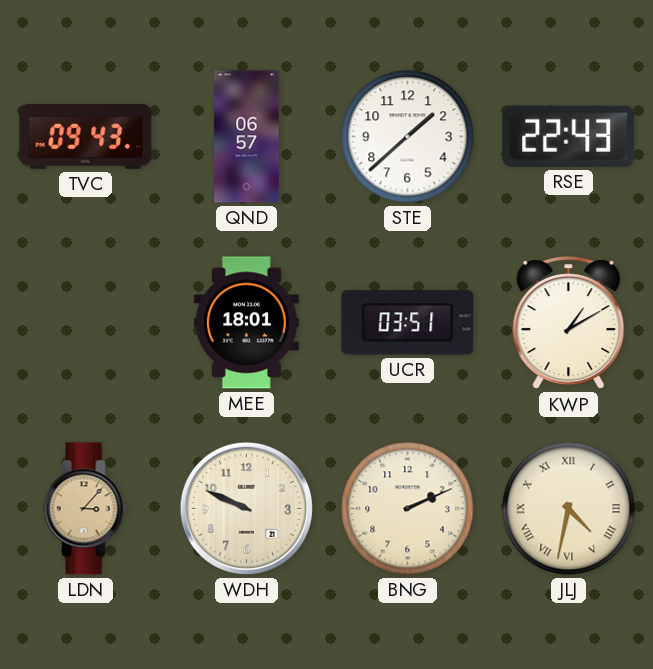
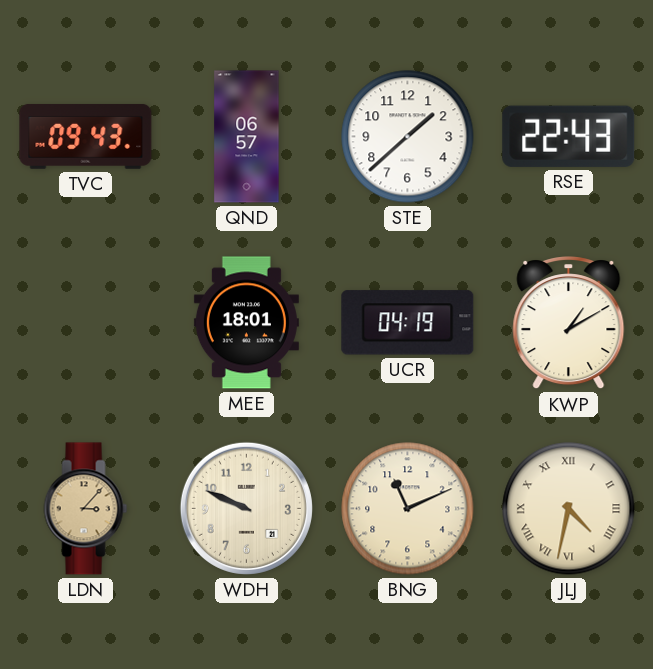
UCR: 03:51 -> 04:19 (408, 323)
BNG: 2:11 -> 11:11 (408, 509)
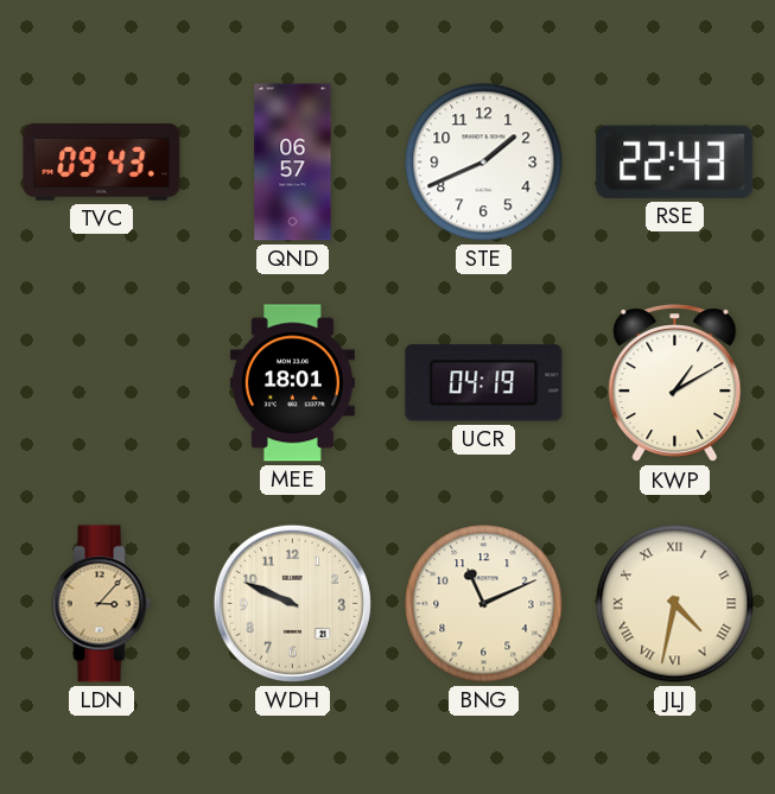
STE: 1:38 -> 1:41 (484, 163)
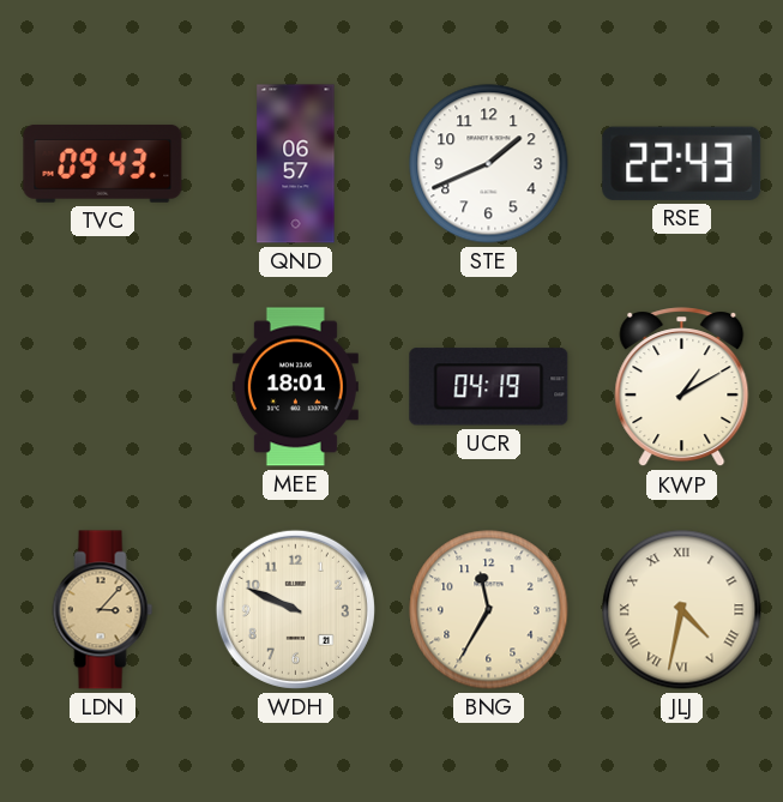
BNG: 11:11 -> 11:35 (489, 610)
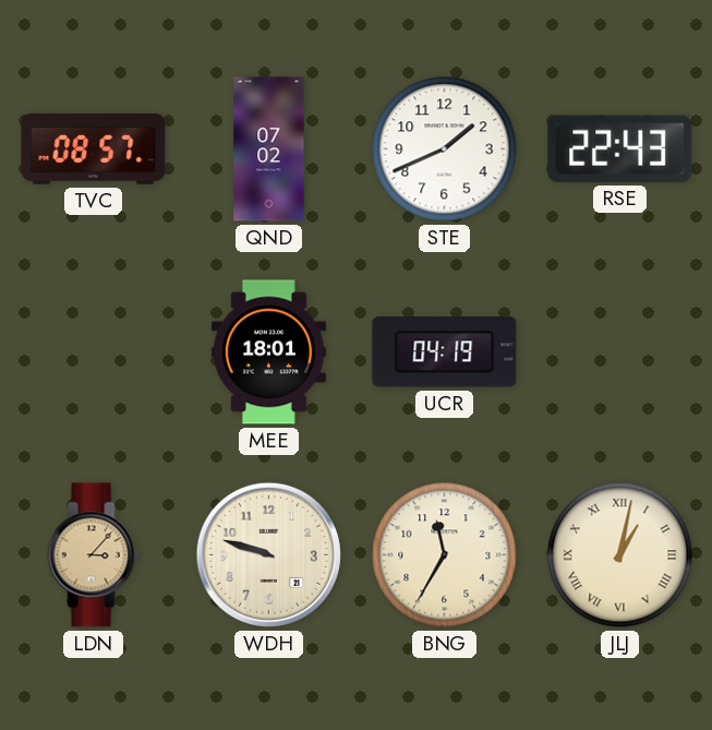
TVC: 09:43 -> 08:57 (94, 148)
QND: 06:57 -> 07:02 (269, 149)
KWP: 1:10 -> none (682, 387)
WDH: 9:49 -> 9:48 (268, 554)
JLJ: 4:32 -> 1:02 (620, 555)
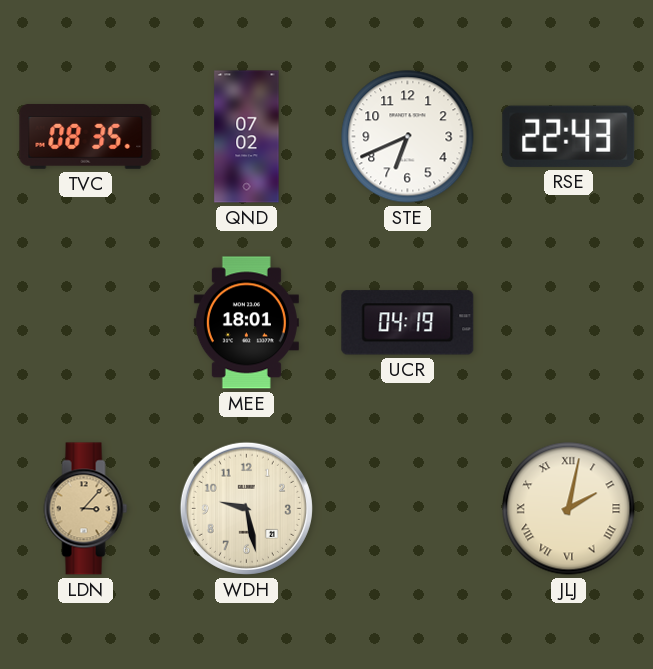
TVC: 08:57 -> 08:35 (86, 136)
STE: 1:41 -> 6:41 (408, 137)
WDH: 9:48 -> 9:28 (246, 508)
BNG: 11:35 -> none (445, 555)
JLJ: 1:02 -> 2:02 (569, 509)
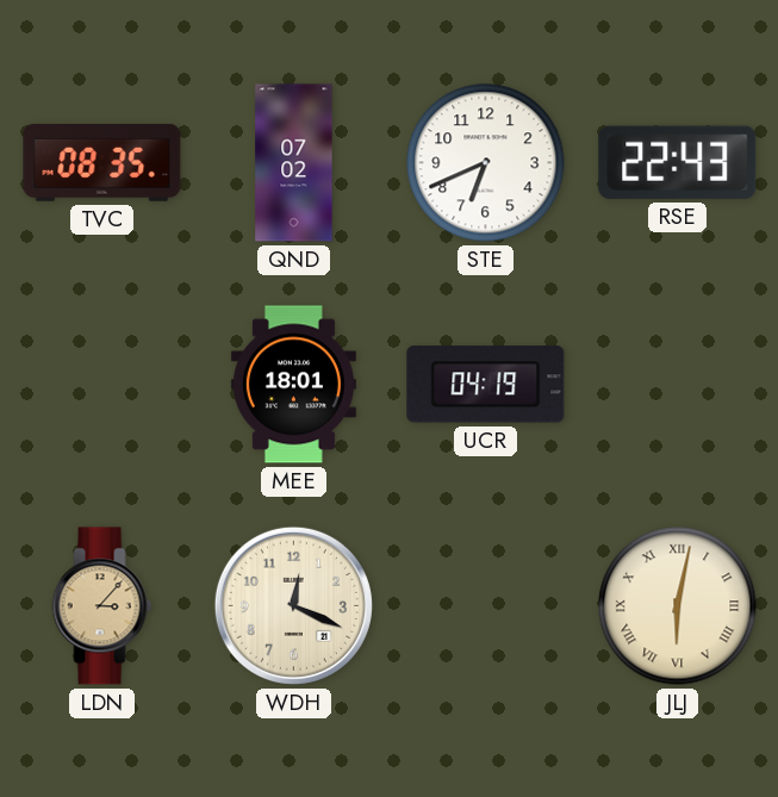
WDH: 9:28 -> 12:19 (293, 605)
JLJ: 2:02 -> 6:02 (678, 606)
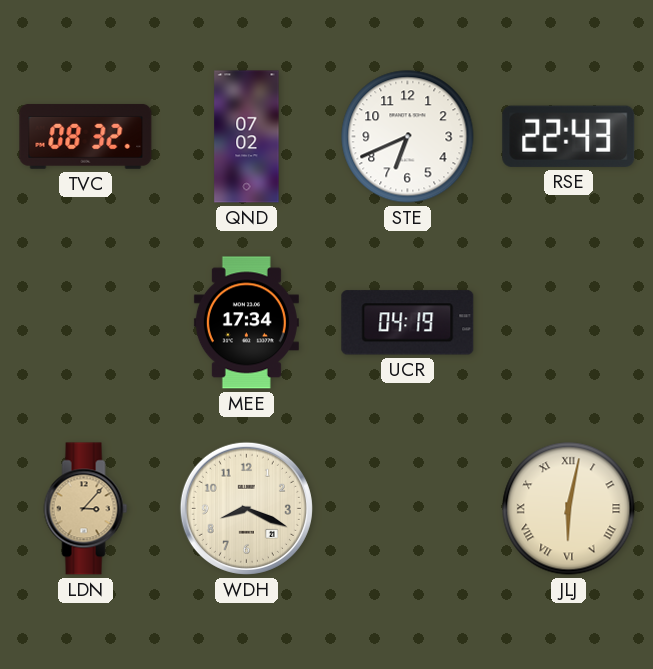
TVC: 08:35 -> 08:32 (86, 136)
MEE: 18:01 -> 17:34 (246, 323)
WDH: 12:19 -> 8:19 (246, 508)
